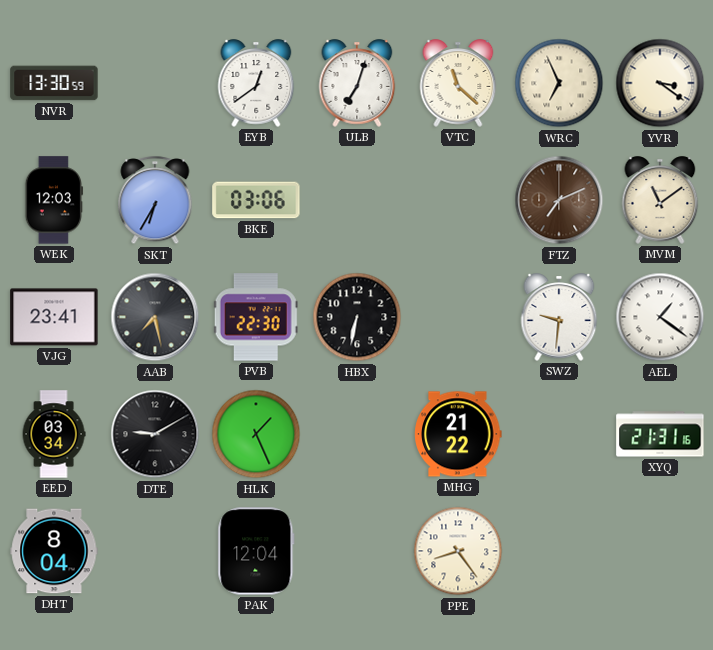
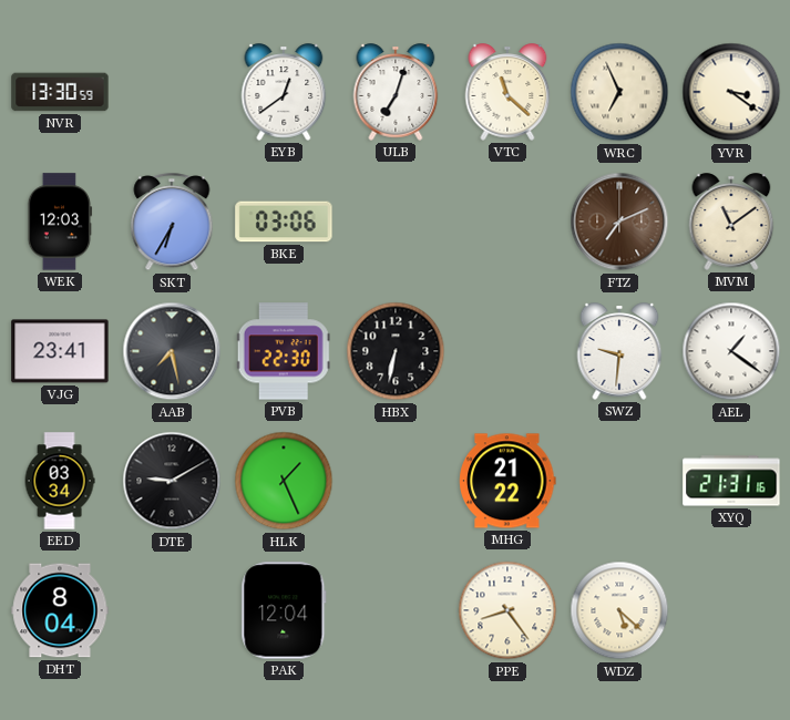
WDZ: none -> 5:22 (619, 610)
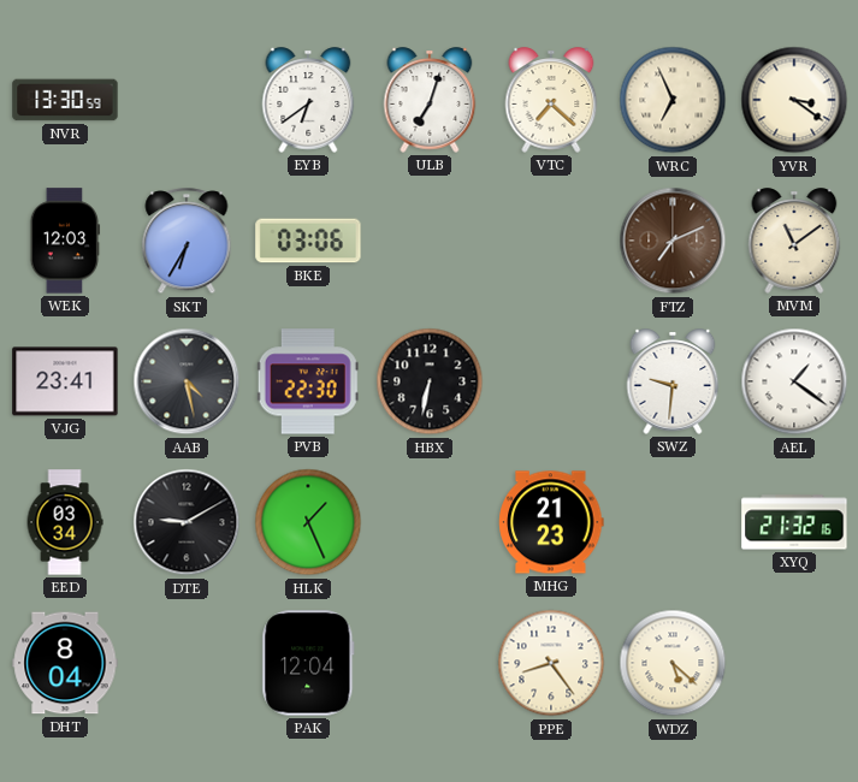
EYB: 12:39 -> 6:39 (308, 100)
VTC: 11:22 -> 7:22 (551, 100)
AAB: 7:28 -> 4:28 (187, 381)
MHG: 21:22 -> 21:23 (551, 522)
XYQ: 21:31 -> 21:32 (794, 522)
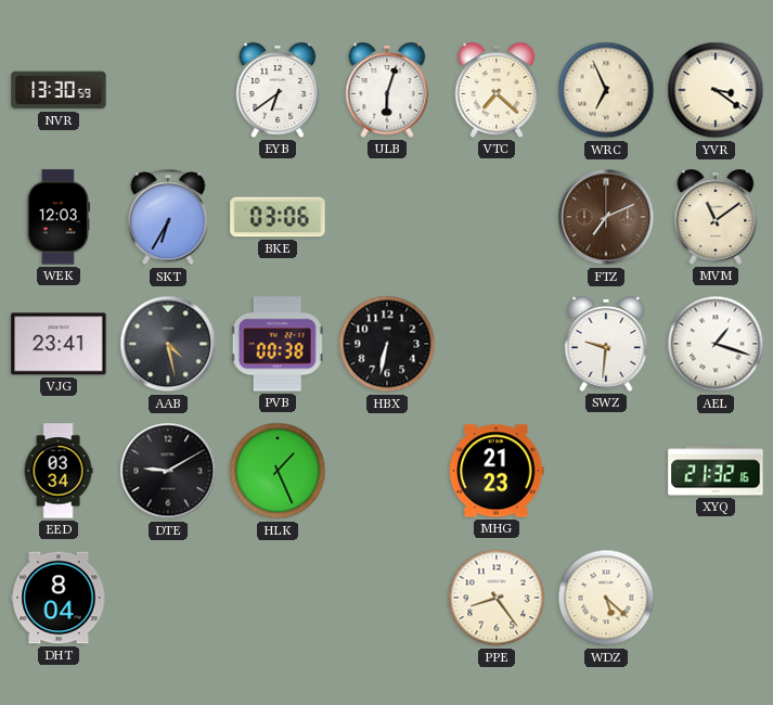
ULB: 7:03 -> 6:03 (387, 90)
PVB: 22:30 -> 00:38 (278, 344)
AEL: 1:21 -> 1:18 (716, 344)
PAK: 12:04 -> none (308, 663)
